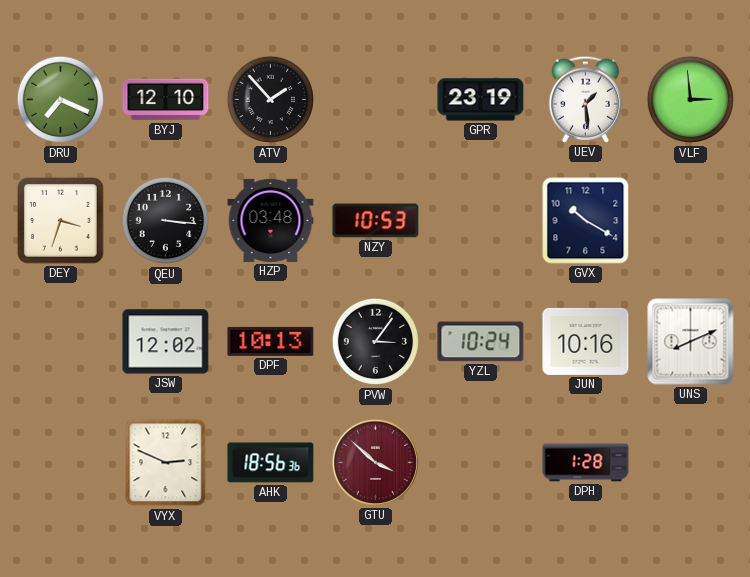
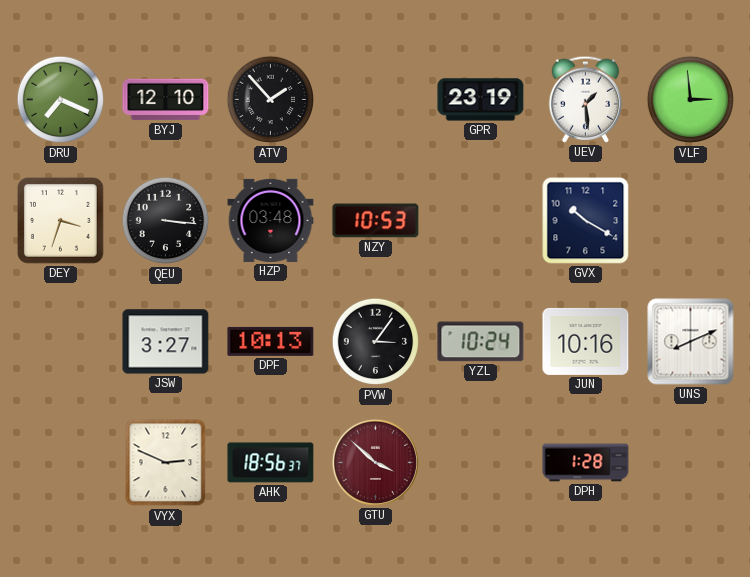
JSW: 12:02 -> 3:27 (166, 342)
AHK: 18:56:36 -> 18:56:37 (271, 463)
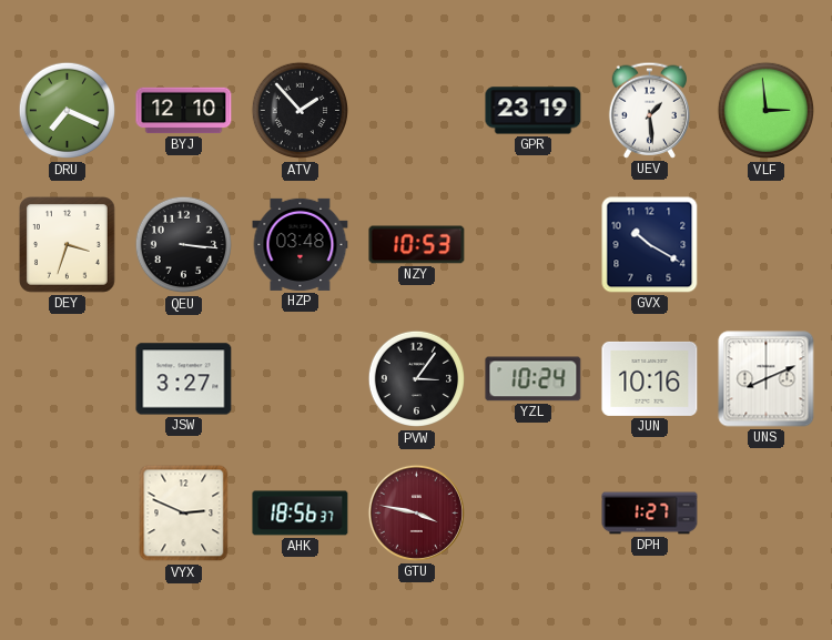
DPF: 10:13 -> none (271, 341)
GTU: 3:52 -> 3:47 (416, 512)
DPH: 1:28 -> 1:27 (650, 514)
